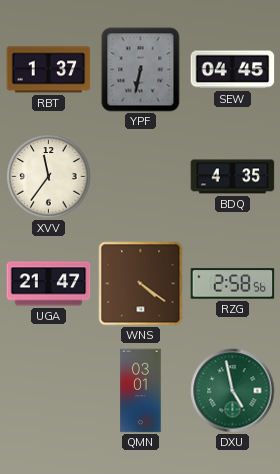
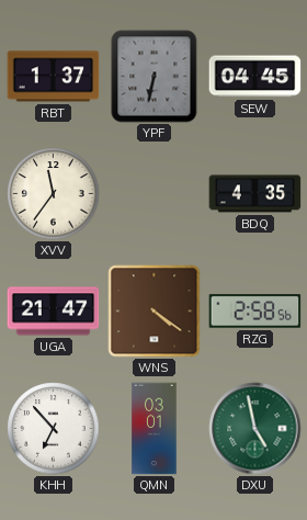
KHH: none -> 6:53 (54, 429)
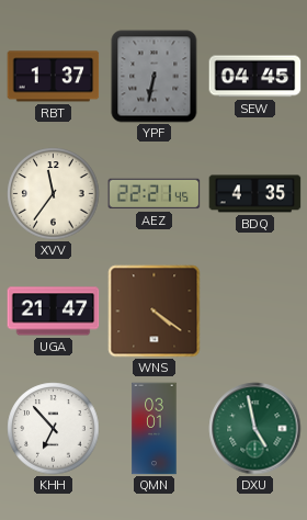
AEZ: none -> 22:21 (155, 194)
RZG: 2:58 -> none (255, 312)
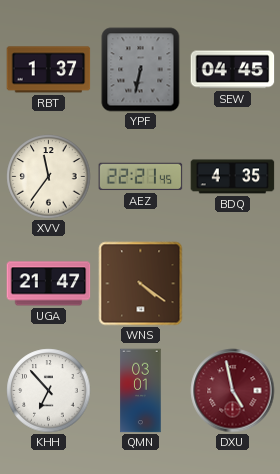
DXU dial: green -> burgundy (233, 391)
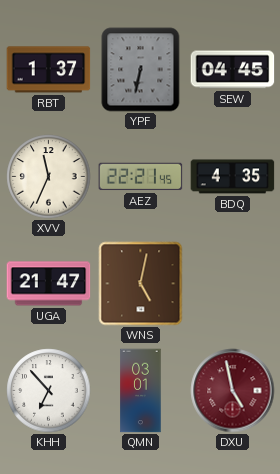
XVV: 11:36 -> 11:34 (49, 177)
WNS: 4:21 -> 5:02 (141, 284)
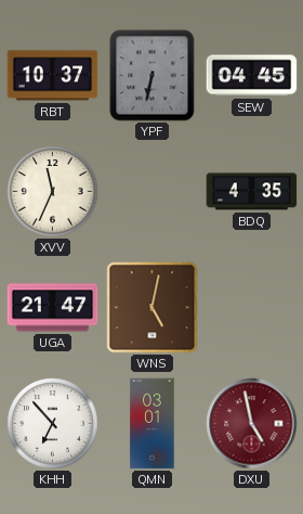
RBT: 1:37 -> 10:37 (53, 76)
AEZ: 22:21 -> none (141, 177)
